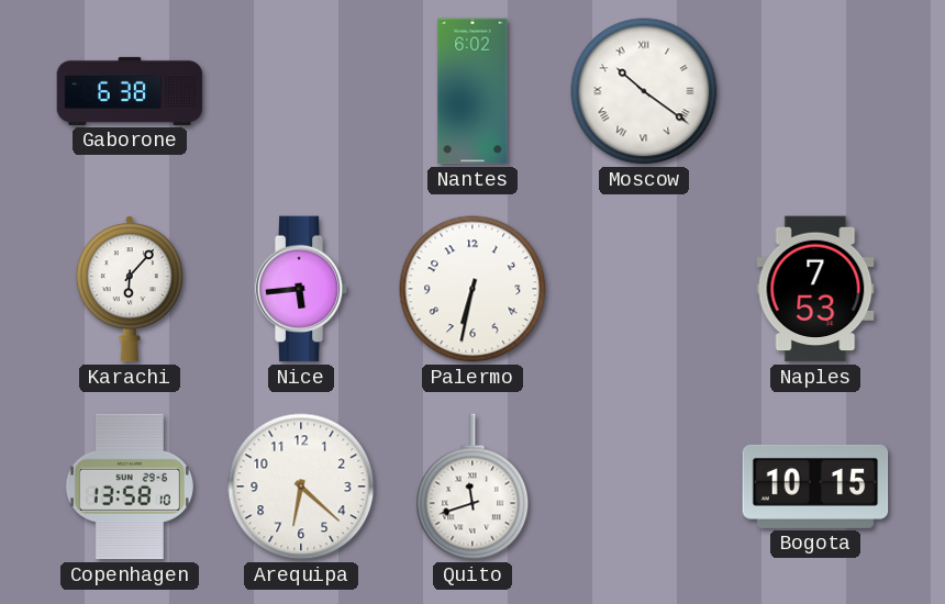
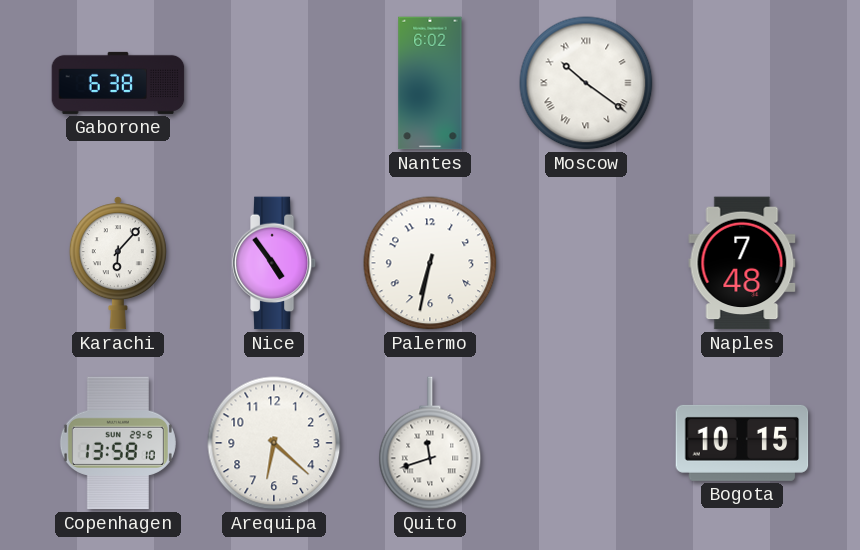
Nice: 5:44 -> 4:54 (274, 263)
Naples: 7:53 -> 7:48 (742, 263)
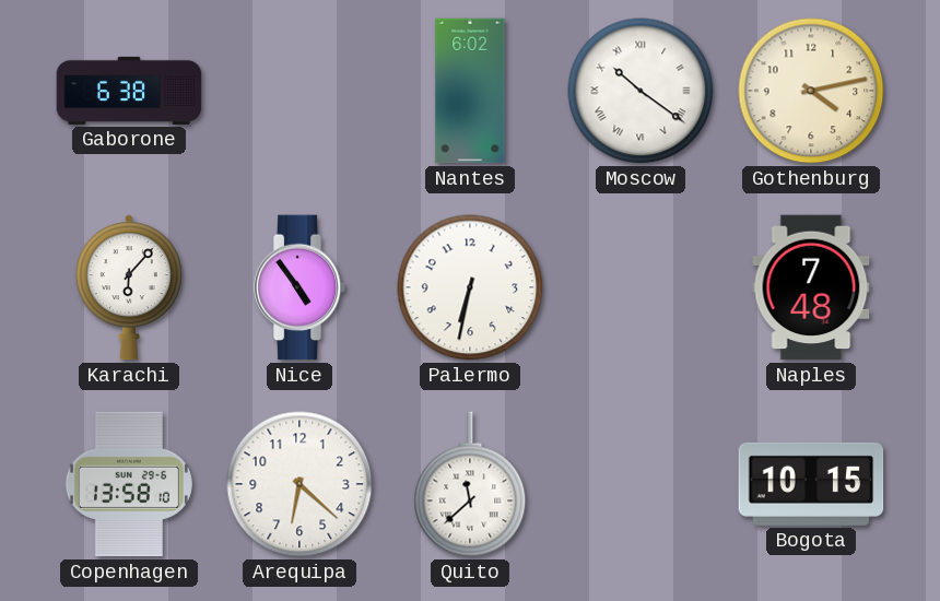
Gothenburg: none -> 4:13 (811, 91)
Quito: 11:42 -> 11:38 (470, 484)
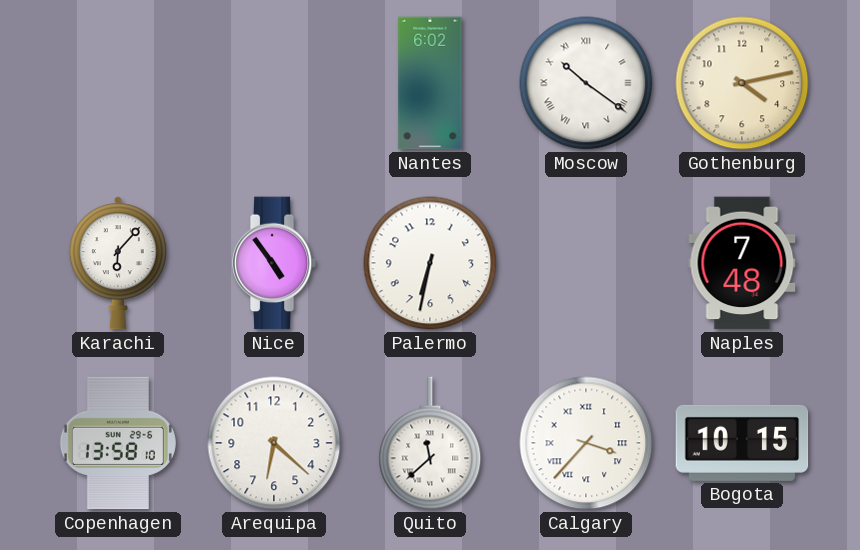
Gaborone: 6:38 -> none (129, 91)
Calgary: none -> 3:37 (586, 443)
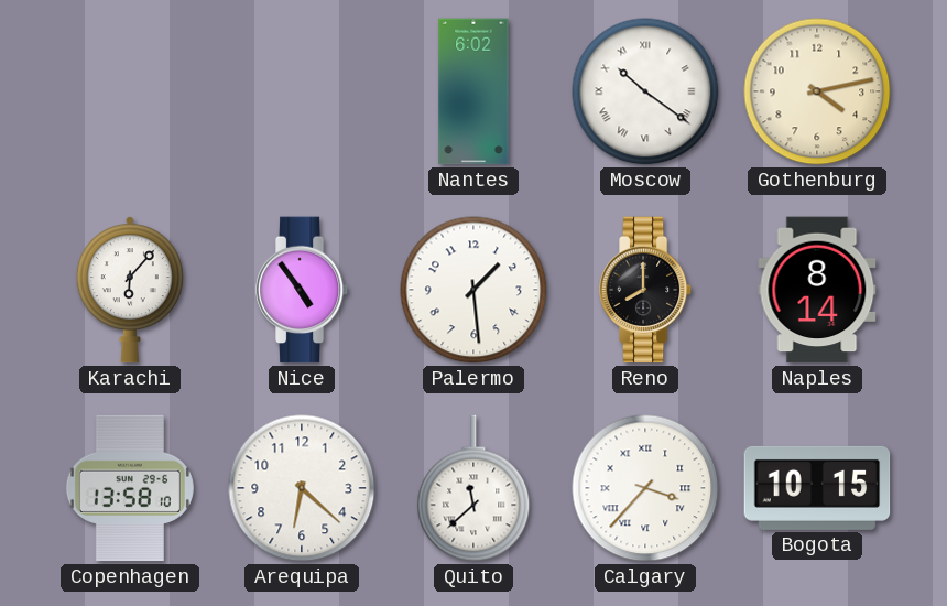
Palermo: 6:32 -> 1:29 (473, 290)
Reno: none -> 8:00 (645, 290)
Naples: 7:48 -> 8:14 (817, 290)
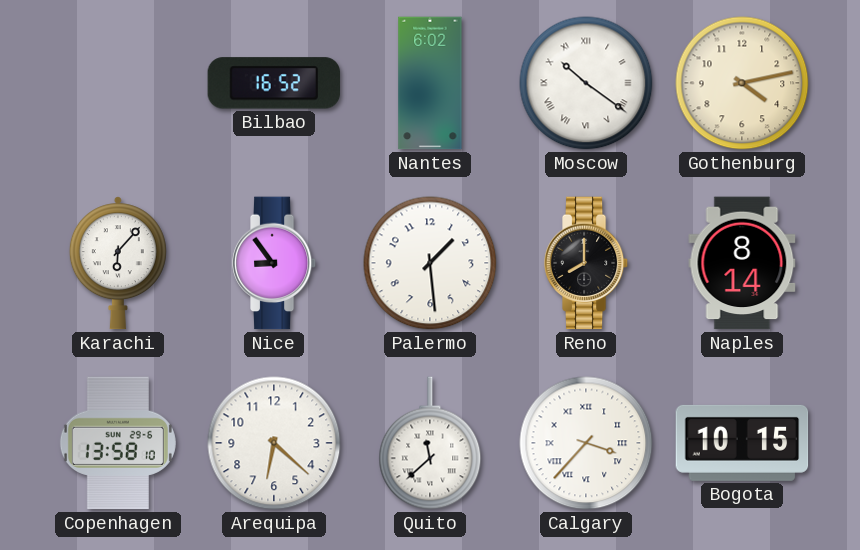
Bilbao: none -> 16:52 (274, 83)
Nice: 4:54 -> 8:54 (274, 263)
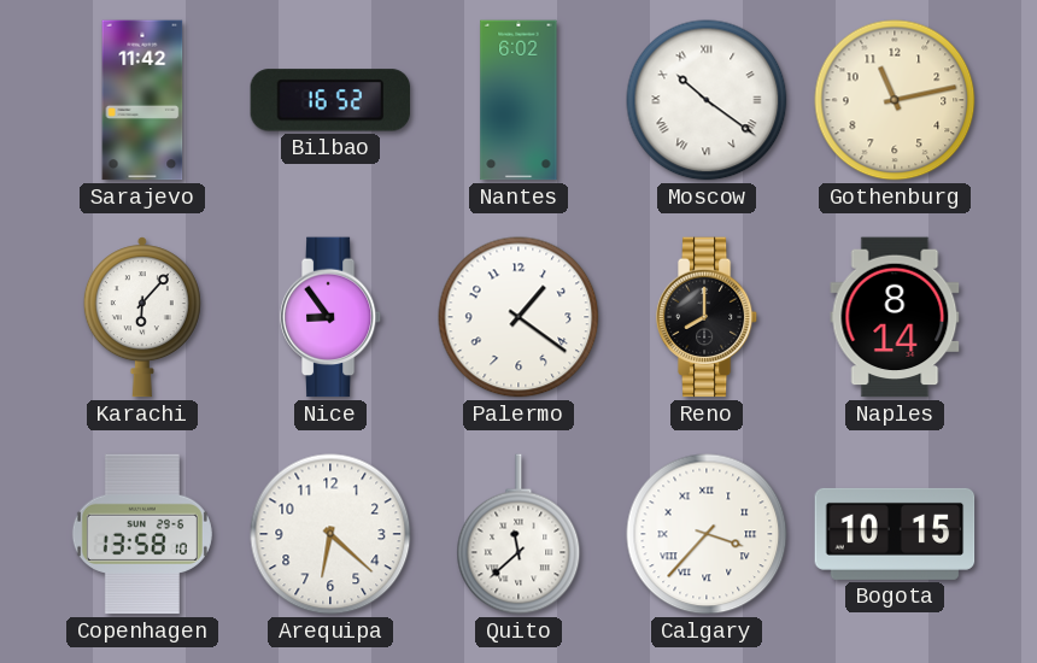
Sarajevo: none -> 11:42 (142, 100)
Gothenburg: 4:13 -> 11:13 (895, 100)
Palermo: 1:29 -> 1:21 (518, 317)
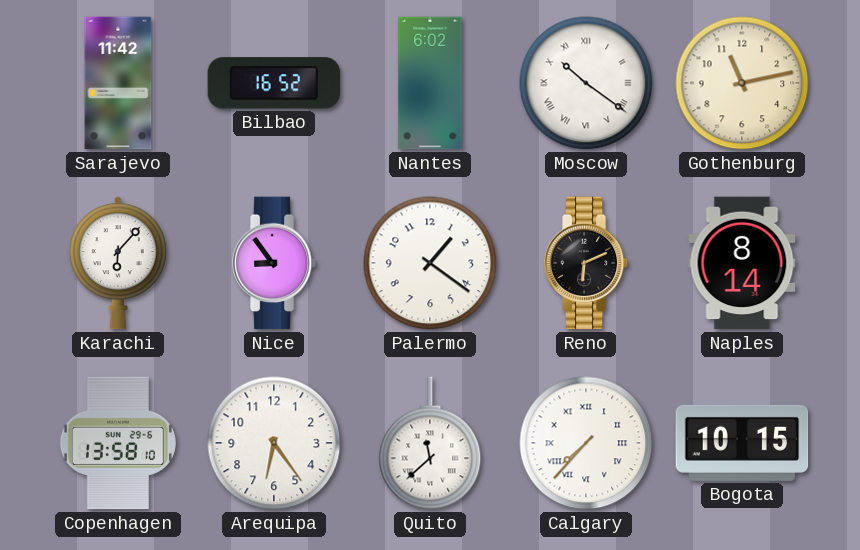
Reno: 8:00 -> 6:11 (586, 263)
Arequipa: 6:22 -> 6:24 (274, 443)
Calgary: 3:37 -> 7:37 (586, 443)
